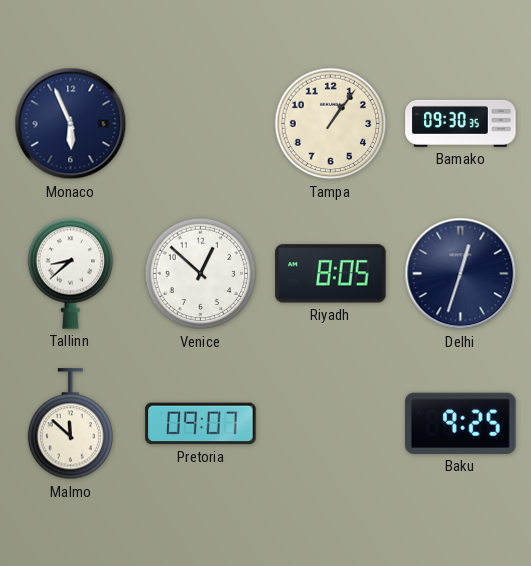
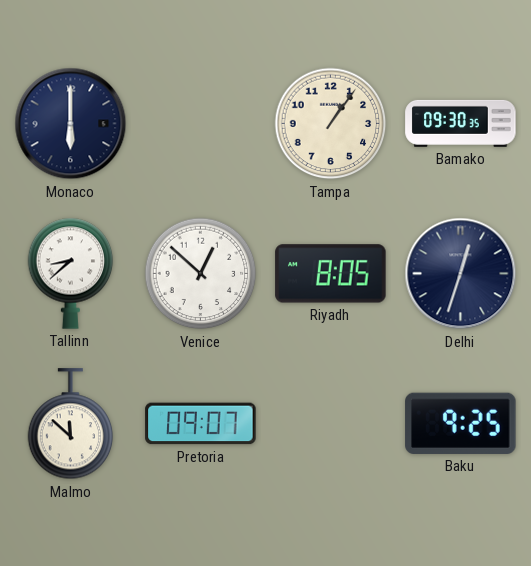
Monaco: 5:56 -> 6:00 (71, 124)
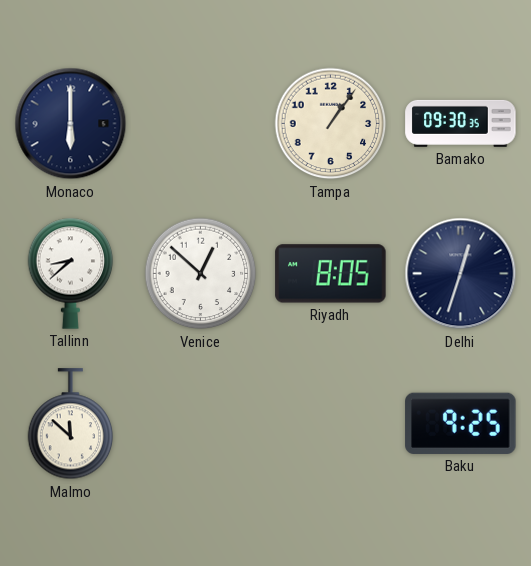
Pretoria: 09:07 -> none (201, 424)
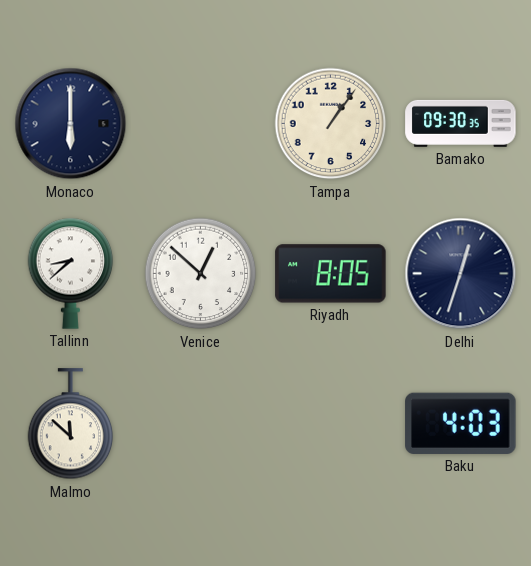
Baku: 9:25 -> 4:03 (461, 423)
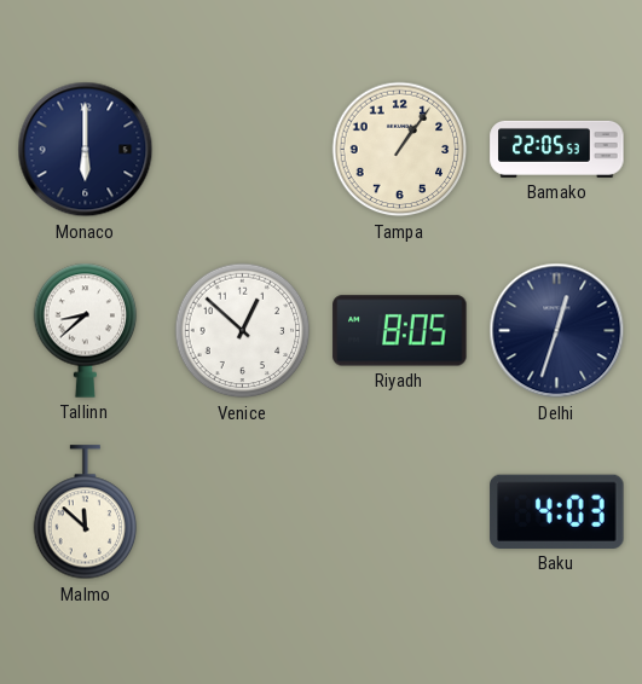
Bamako: 09:30 -> 22:05 (557, 149)
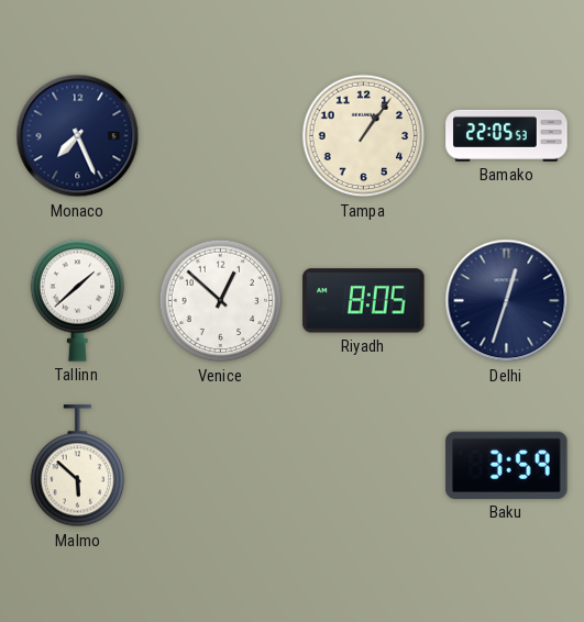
Monaco: 6:00 -> 7:26 (78, 136)
Tallinn: 8:38 -> 1:38 (78, 300)
Malmo: 11:52 -> 5:52 (78, 466)
Baku: 4:03 -> 3:59 (507, 465)
